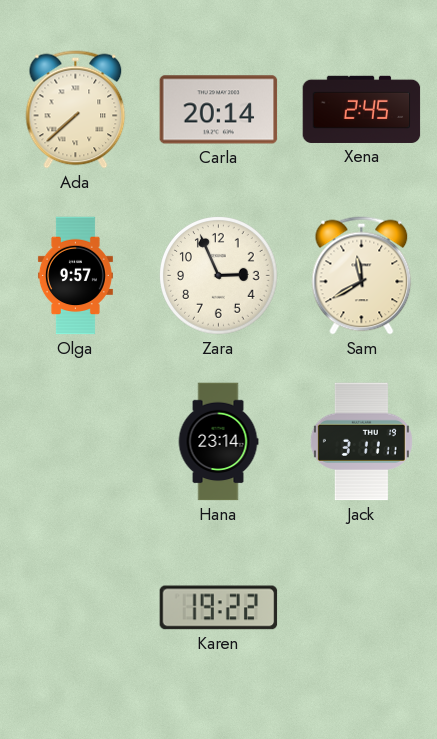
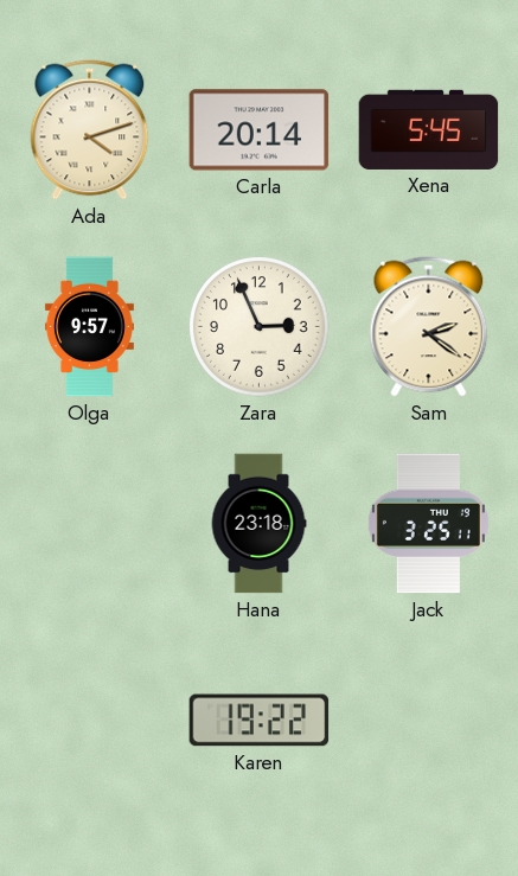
Ada: 7:38 -> 4:12 (90, 130)
Xena: 2:45 -> 5:45 (429, 129)
Sam: 11:40 -> 2:21 (429, 327)
Hana: 23:14 -> 23:18 (258, 524)
Jack: 3:11 -> 3:25 (428, 524)
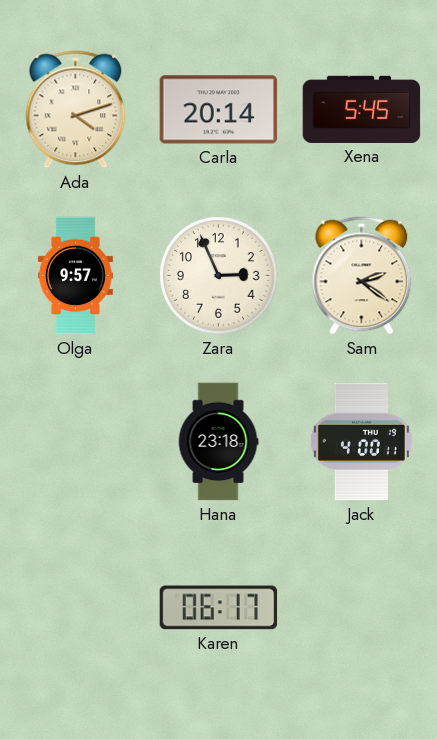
Jack: 3:25 -> 4:00 (361, 442)
Karen: 19:22 -> 06:17 (219, 608)
